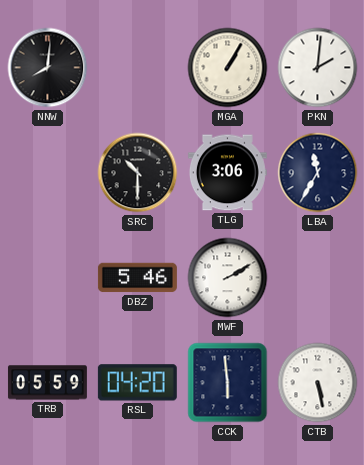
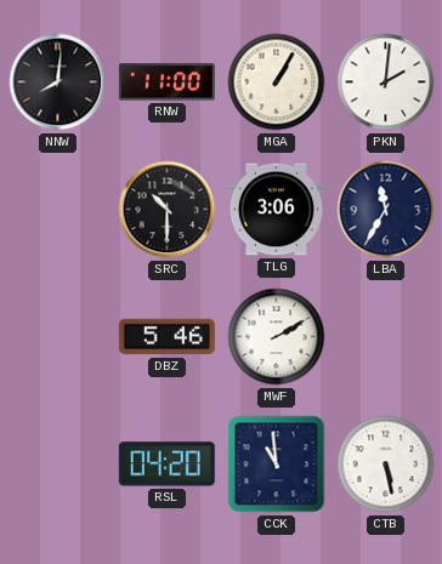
RNW: none -> 11:00 (166, 82)
TRB: 05:59 -> none (47, 383)
CCK: 5:59 -> 10:59 (277, 465)
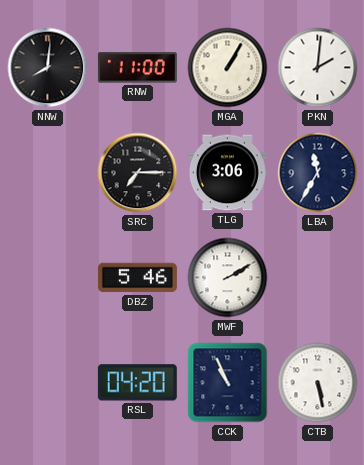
SRC: 10:30 -> 7:15 (138, 173)
CCK: 10:59 -> 10:56 (228, 383)
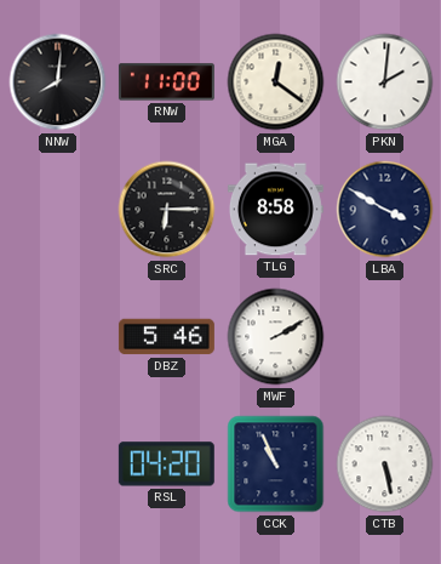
MGA: 1:05 -> 12:21 (276, 82)
SRC: 7:15 -> 6:15 (167, 210)
TLG: 3:06 -> 8:58 (275, 210)
LBA: 11:35 -> 3:50 (385, 210)
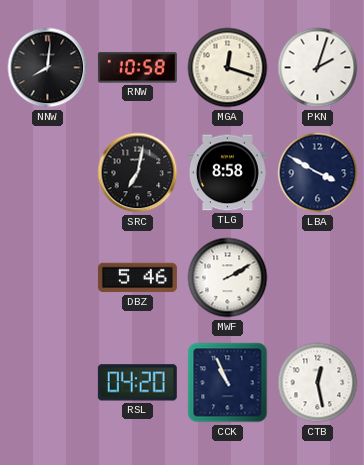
RNW: 11:00 -> 10:58 (137, 68)
MGA: 12:21 -> 12:18 (228, 68)
PKN: 2:01 -> 2:03 (318, 68)
SRC: 6:15 -> 7:02 (138, 173)
CTB: 5:28 -> 12:28 (318, 383)
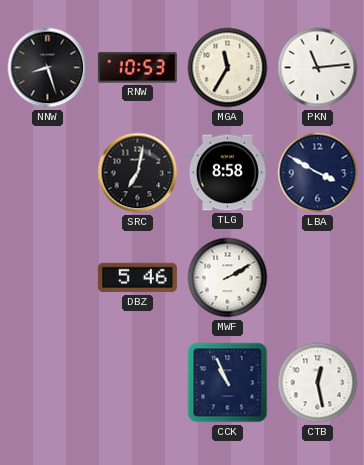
NNW: 8:01 -> 8:27 (48, 68)
RNW: 10:58 -> 10:53 (137, 68)
MGA: 12:18 -> 11:35 (228, 68)
PKN: 2:03 -> 11:14 (318, 68)
RSL: 04:20 -> none (137, 383)
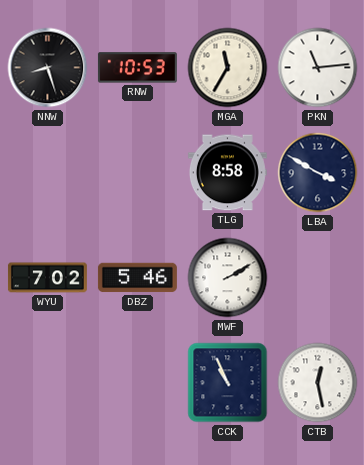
SRC: 7:02 -> none (138, 173)
WYU: none -> 7:02 (47, 278)
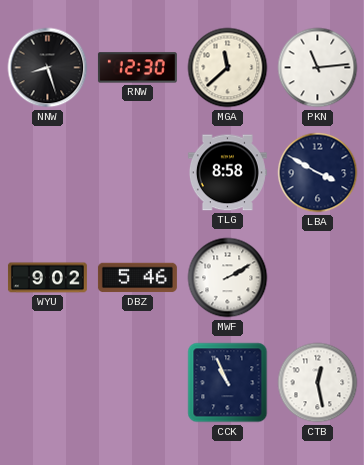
RNW: 10:53 -> 12:30 (137, 68)
MGA: 11:35 -> 11:38 (228, 68)
WYU: 7:02 -> 9:02 (47, 278)
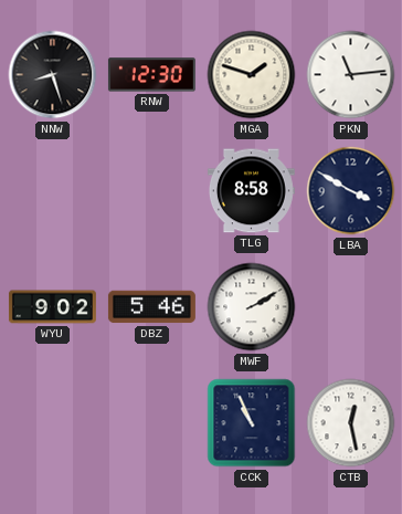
MGA: 11:38 -> 1:48 (252, 75)
